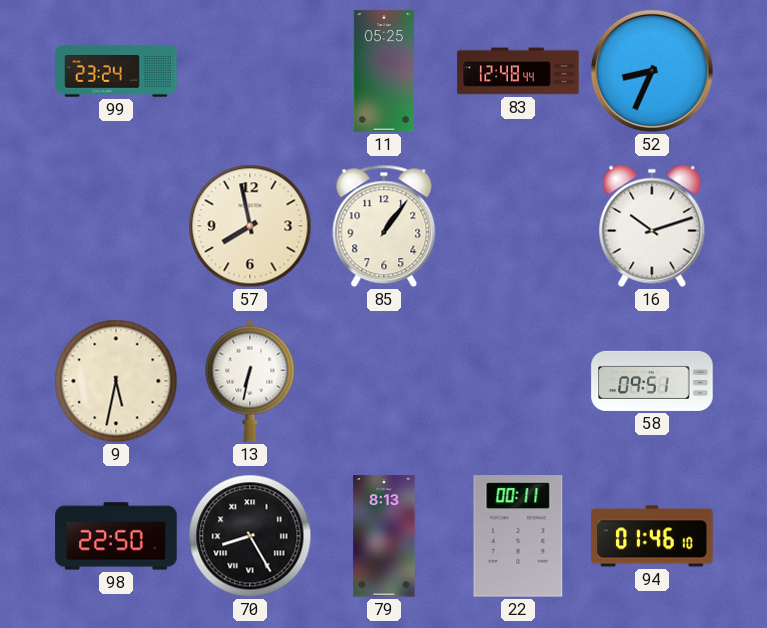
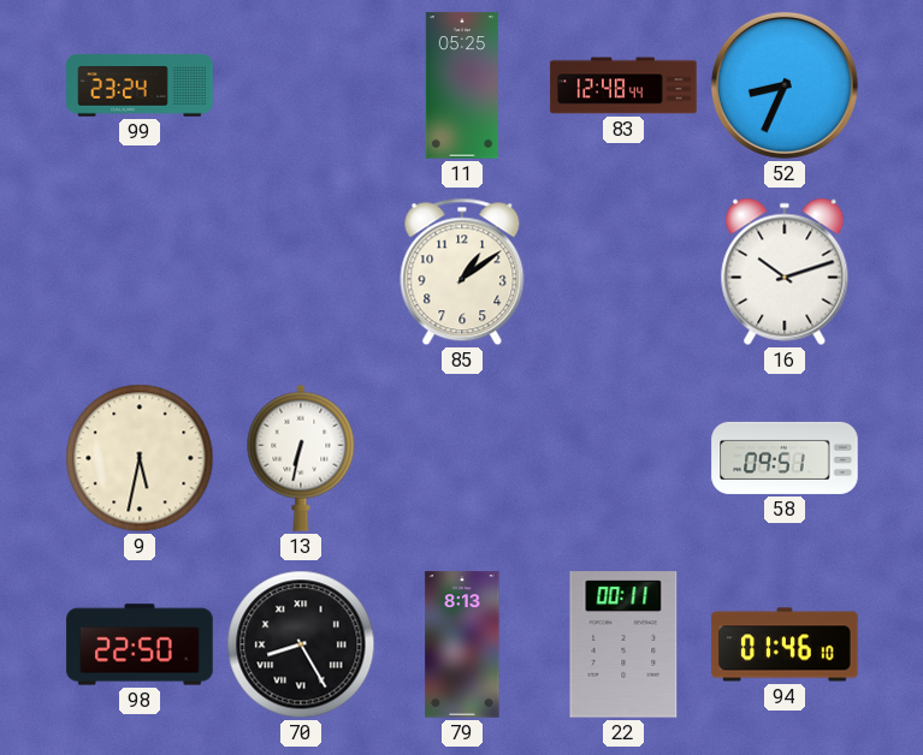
57: 7:58 -> none (250, 226)
85: 1:06 -> 1:09 (462, 272)
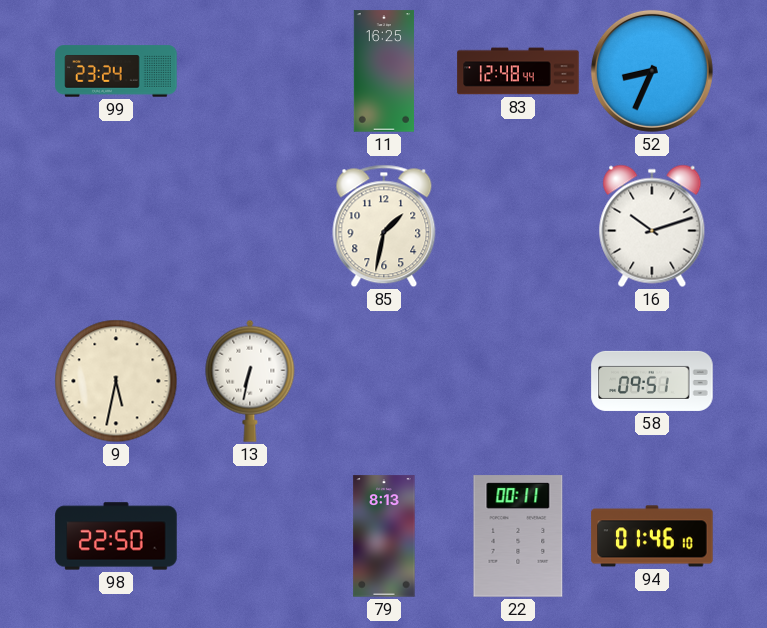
11: 05:25 -> 16:25 (383, 71)
85: 1:09 -> 1:32 (384, 226)
70: 8:25 -> none (301, 644)
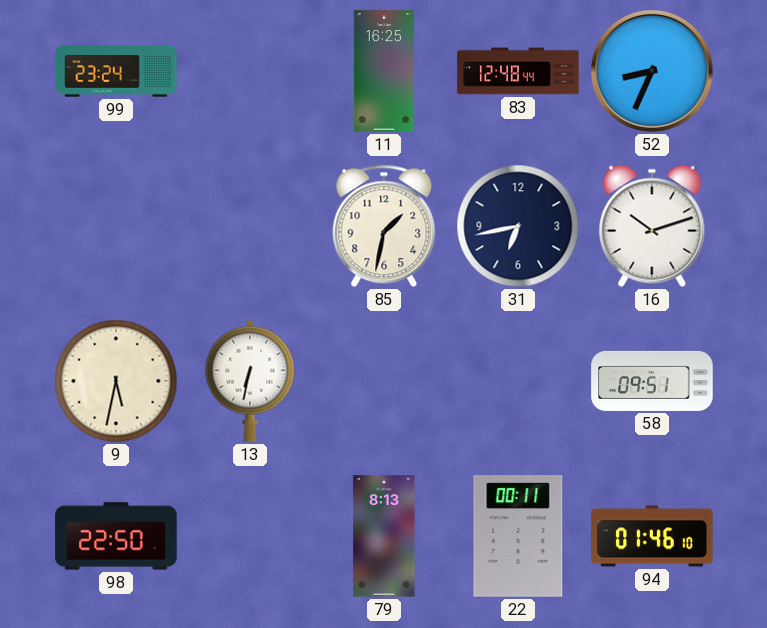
31: none -> 6:43 (518, 226)
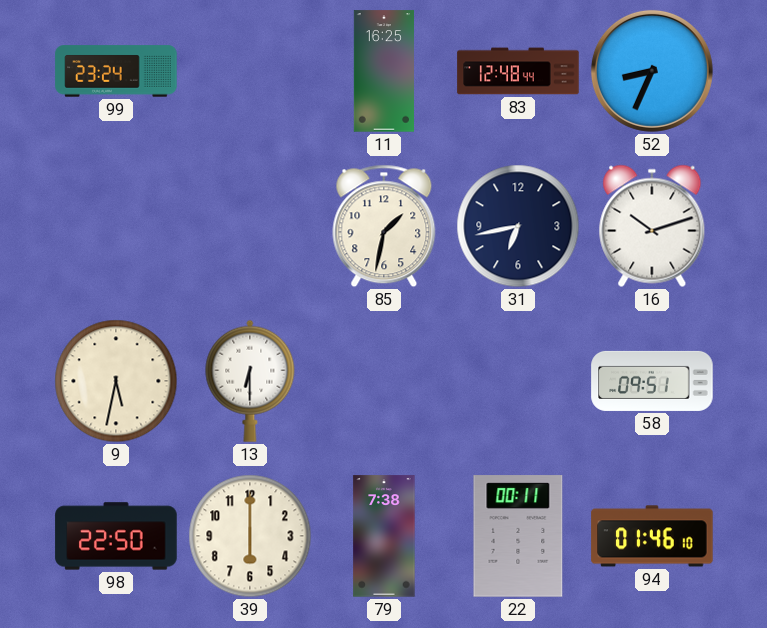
13: 6:32 -> 6:30 (250, 381)
39: none -> 6:00 (250, 536)
79: 8:13 -> 7:38 (384, 536)
